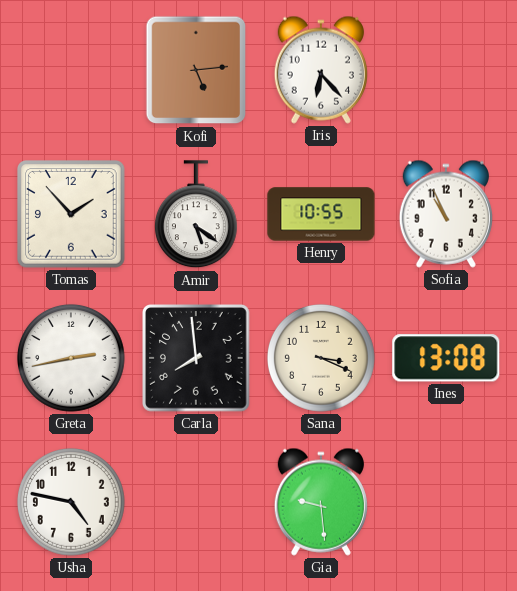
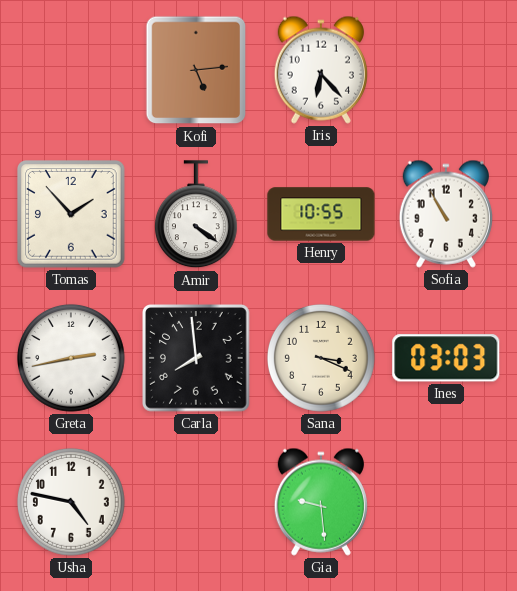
Amir: 5:21 -> 4:21 (196, 215)
Sofia: 10:56 -> 10:55 (446, 214)
Ines: 13:08 -> 03:03 (446, 358)
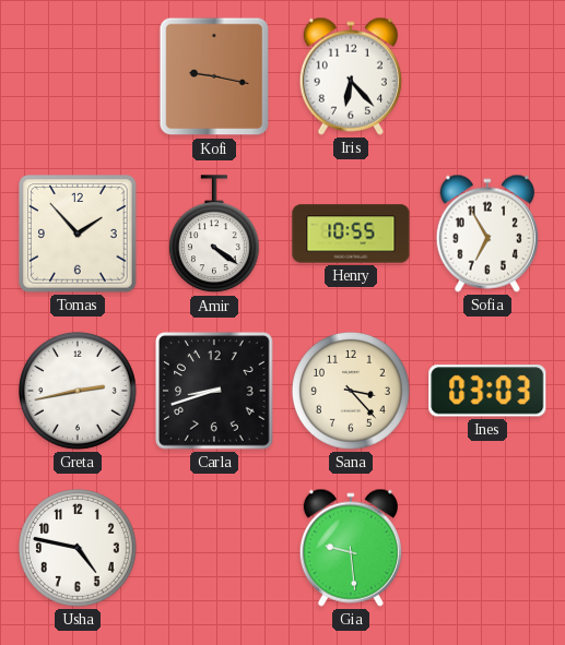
Kofi: 5:14 -> 9:17 (214, 76)
Sofia: 10:55 -> 6:55 (487, 234)
Carla: 7:59 -> 8:42 (215, 392)
Sana: 3:19 -> 3:23 (351, 391)
